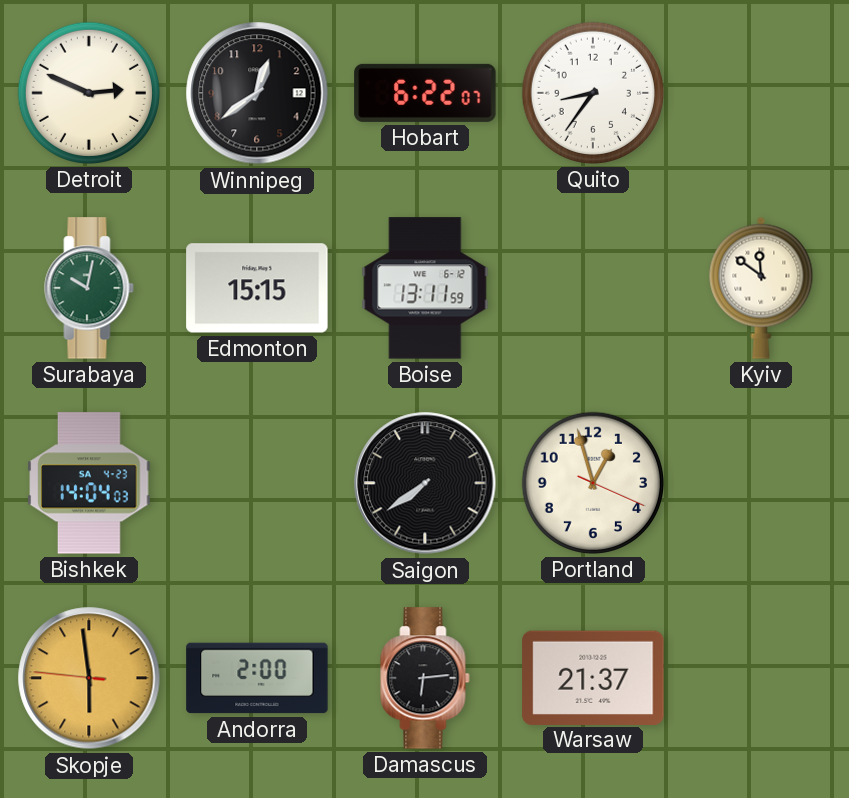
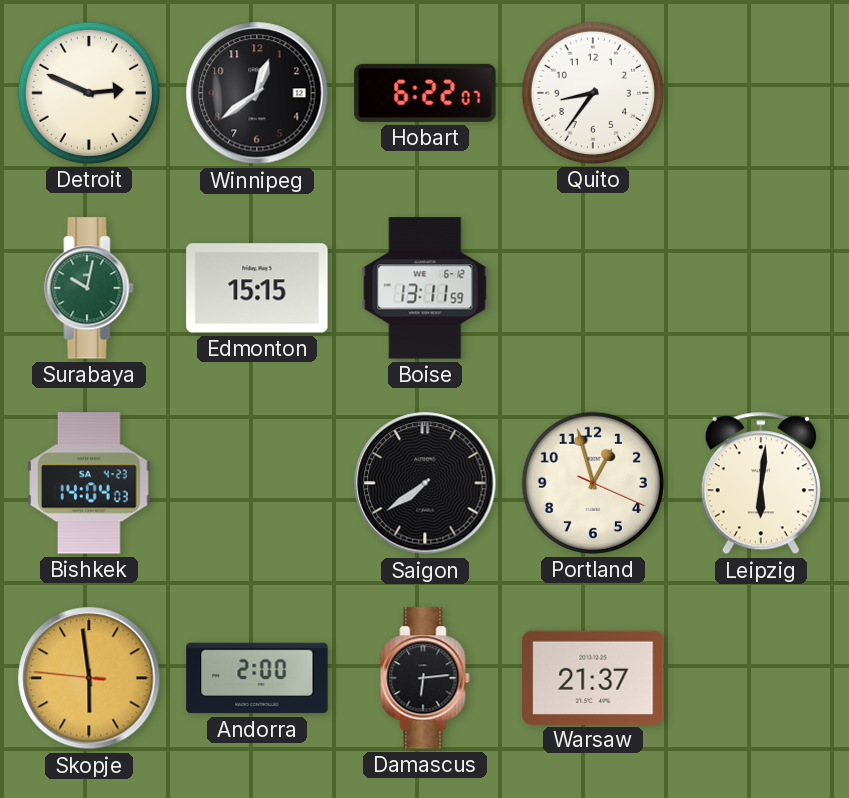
Kyiv: 11:51 -> none (761, 288)
Leipzig: none -> 6:01 (761, 483)
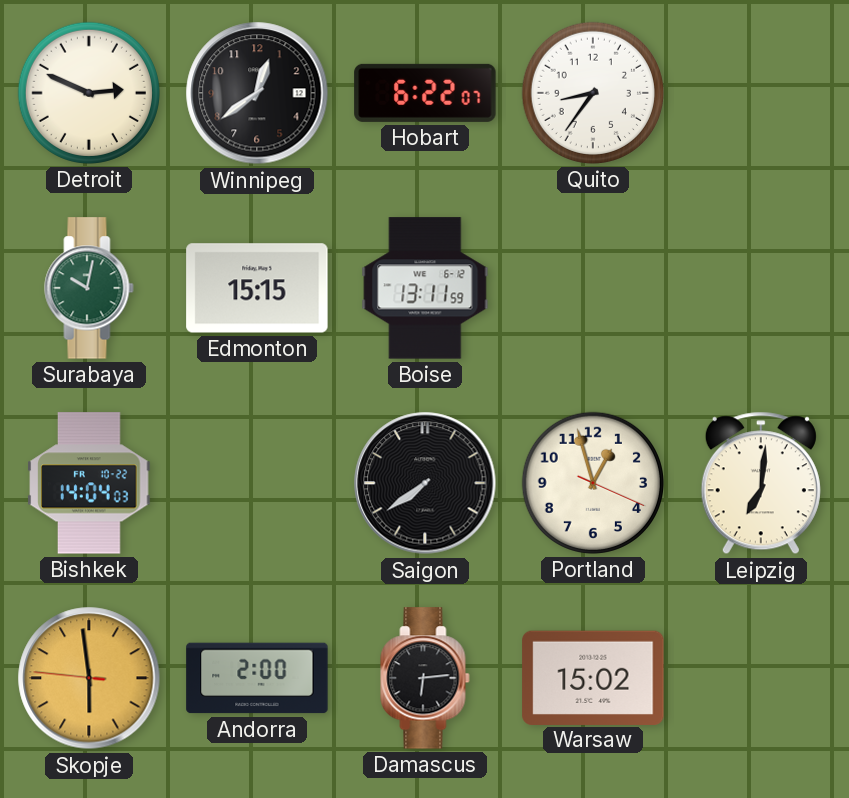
Bishkek date: SA 4-23 -> FR 10-22 (89, 483)
Leipzig: 6:01 -> 7:01 (761, 483)
Warsaw: 21:37 -> 15:02 (593, 677)
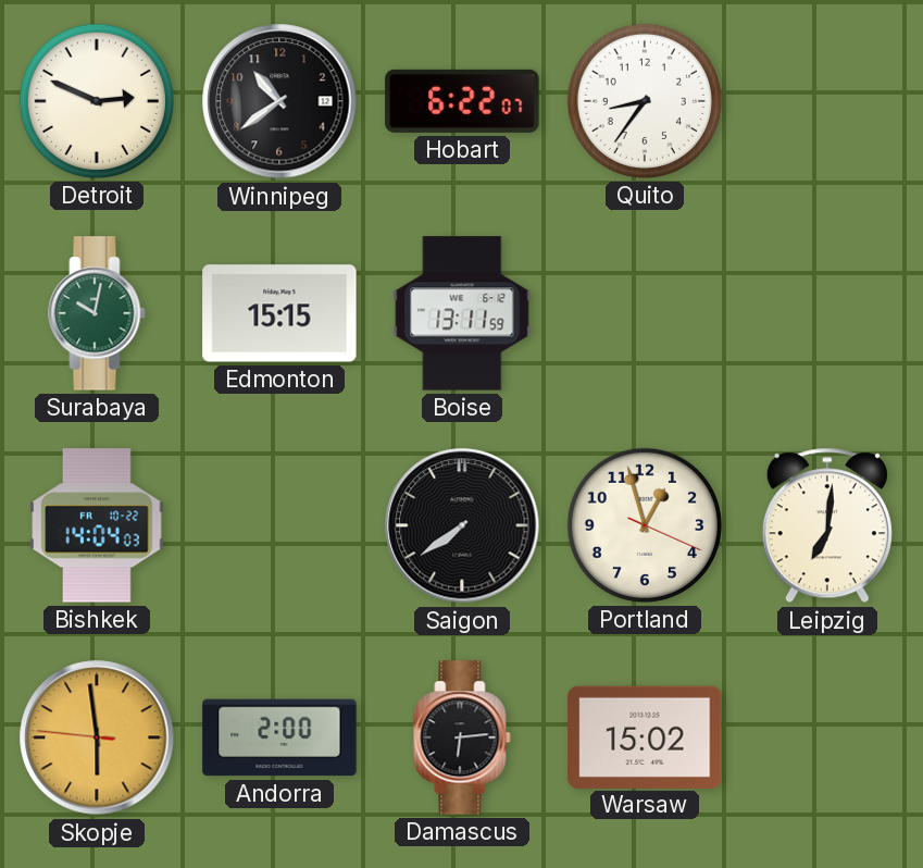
Winnipeg: 12:39 -> 10:39 (279, 101)
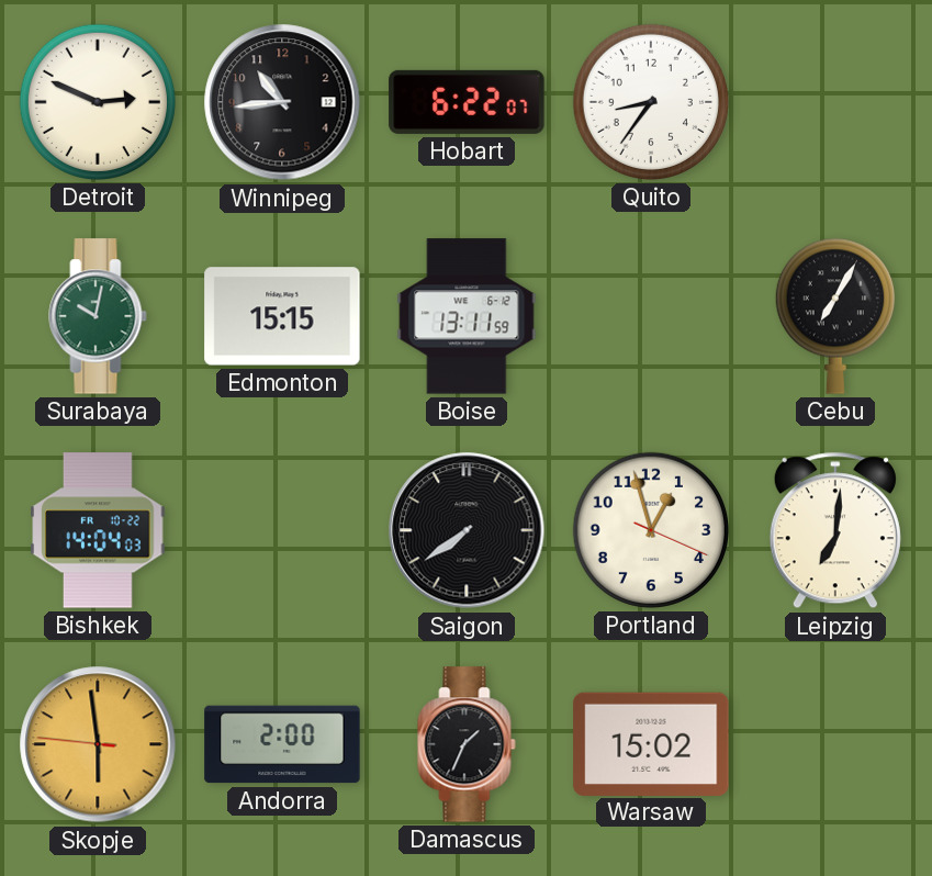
Winnipeg: 10:39 -> 10:44 (282, 102)
Cebu: none -> 7:05 (835, 316)
Damascus: 6:14 -> 1:34 (467, 744)
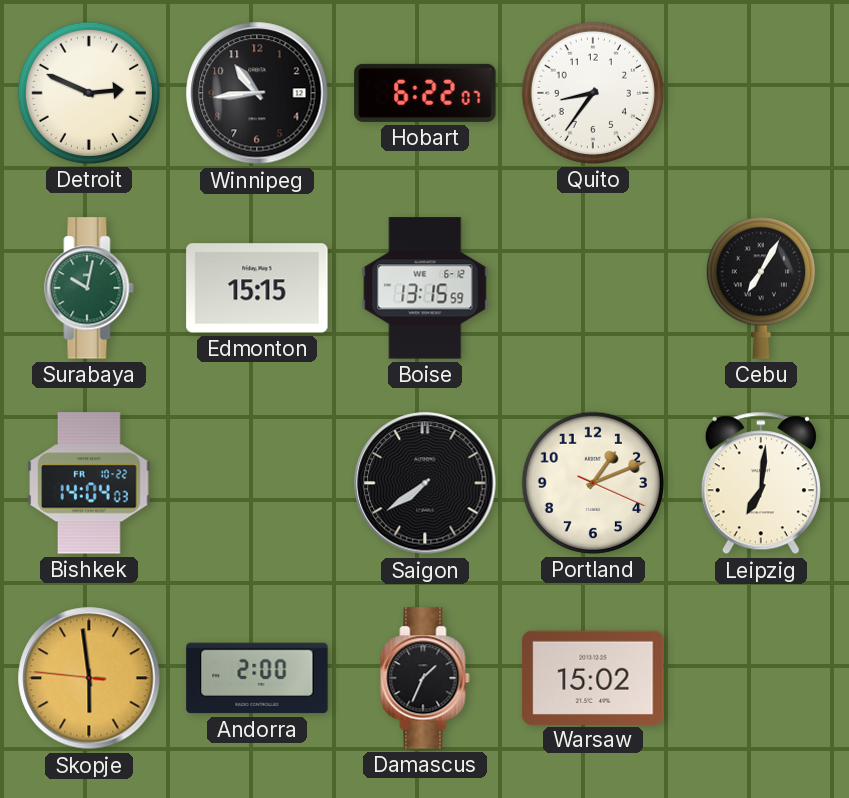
Boise: 13:11 -> 13:15 (425, 288)
Portland: 12:57 -> 1:11 (592, 483)
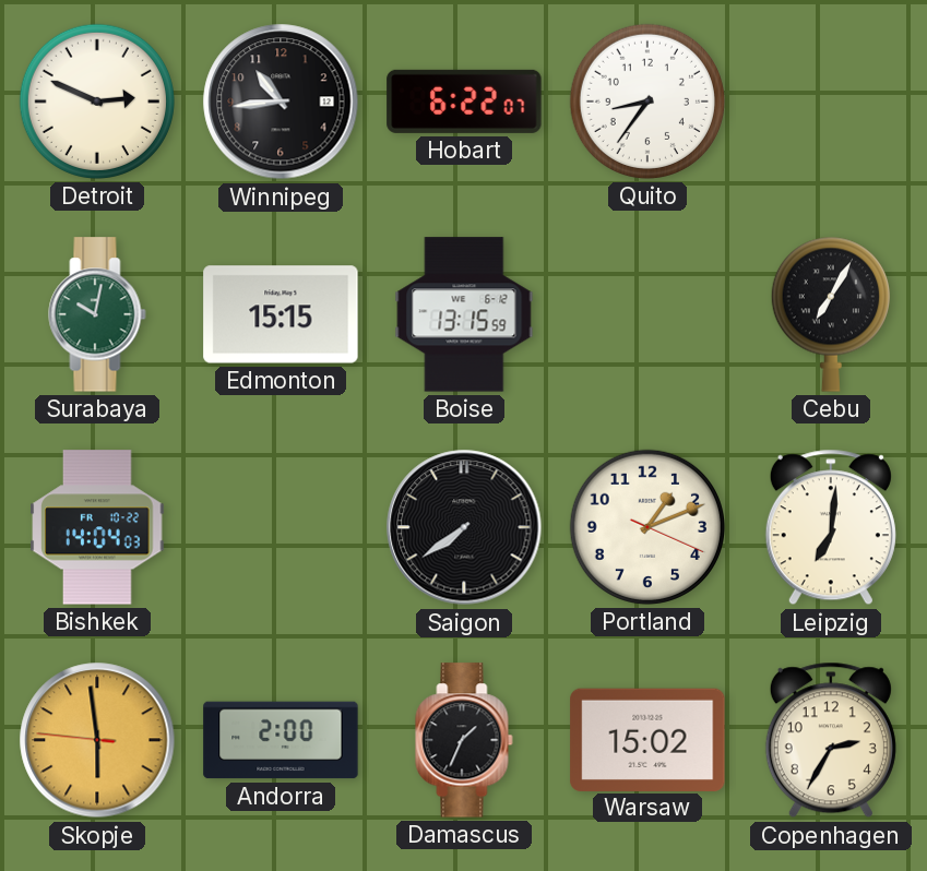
Copenhagen: none -> 2:35 (831, 740)
